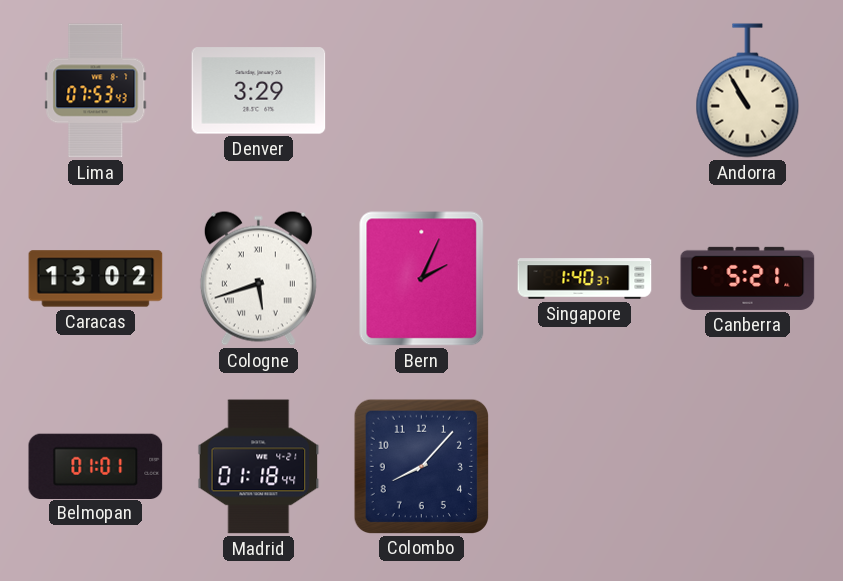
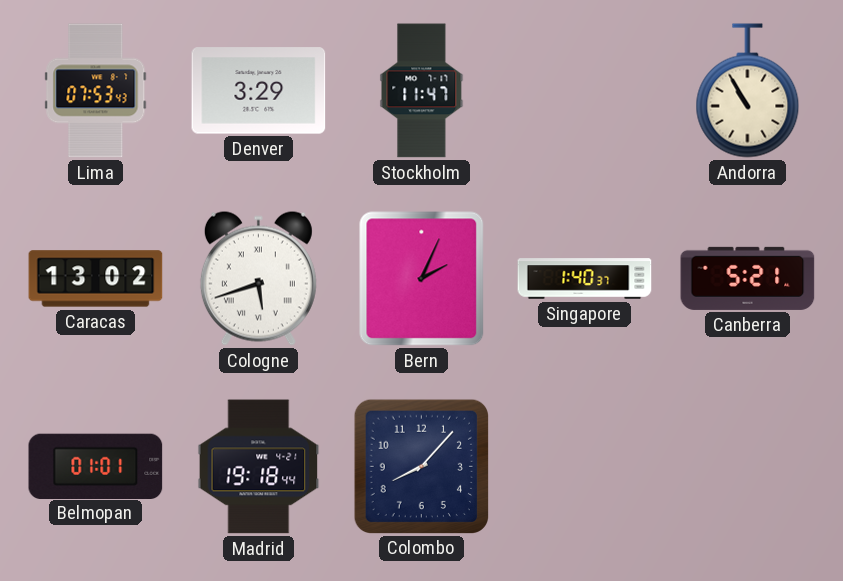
Stockholm: none -> 11:47 (422, 91)
Madrid: 01:18 -> 19:18 (259, 467)
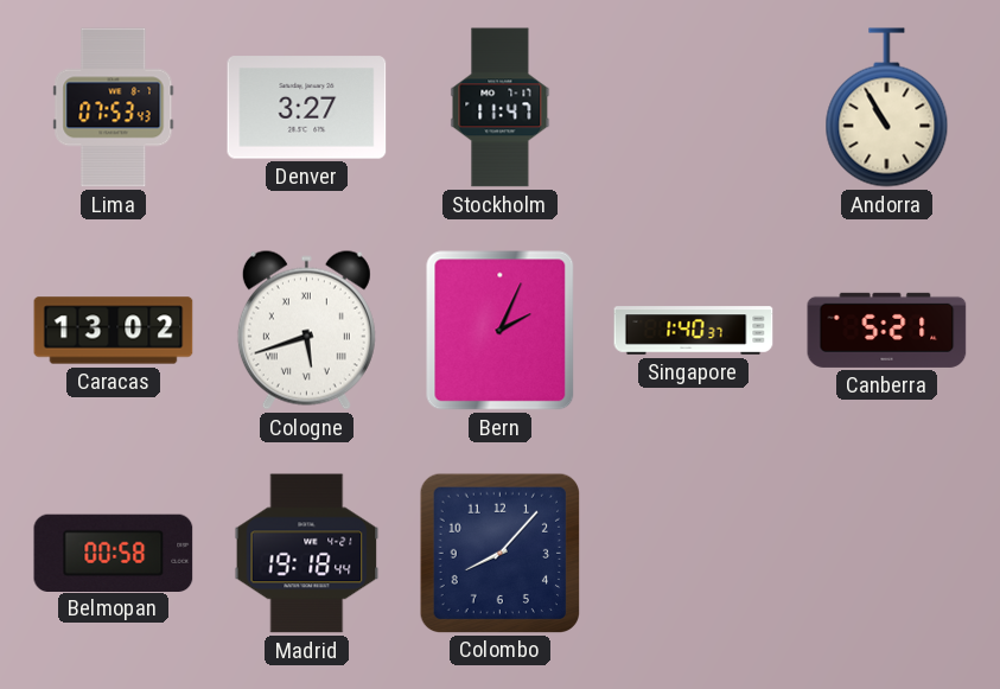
Denver: 3:29 -> 3:27 (307, 108)
Belmopan: 01:01 -> 00:58 (114, 553)
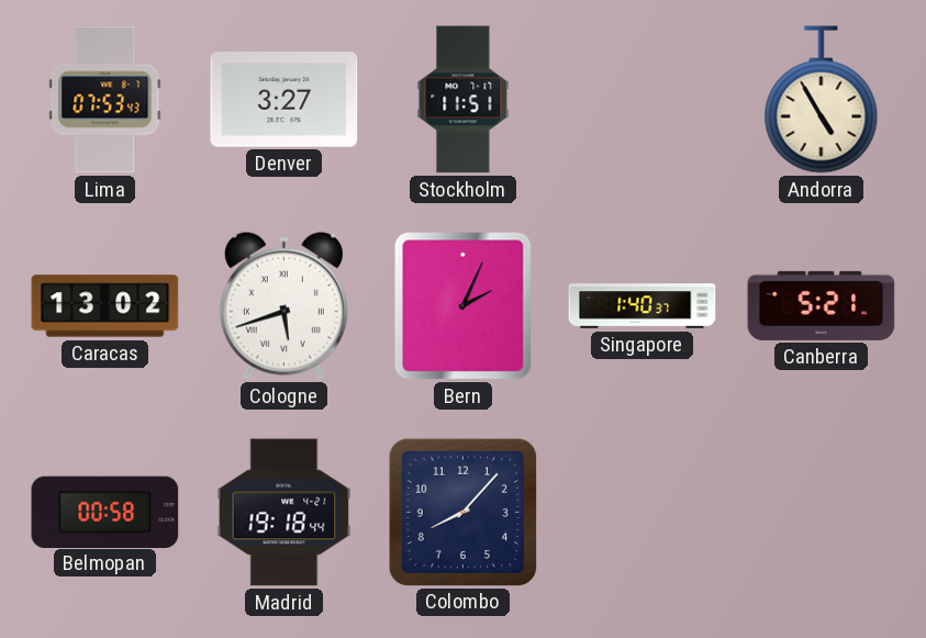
Stockholm: 11:47 -> 11:51 (464, 100)
Andorra: 10:55 -> 4:55 (822, 100)
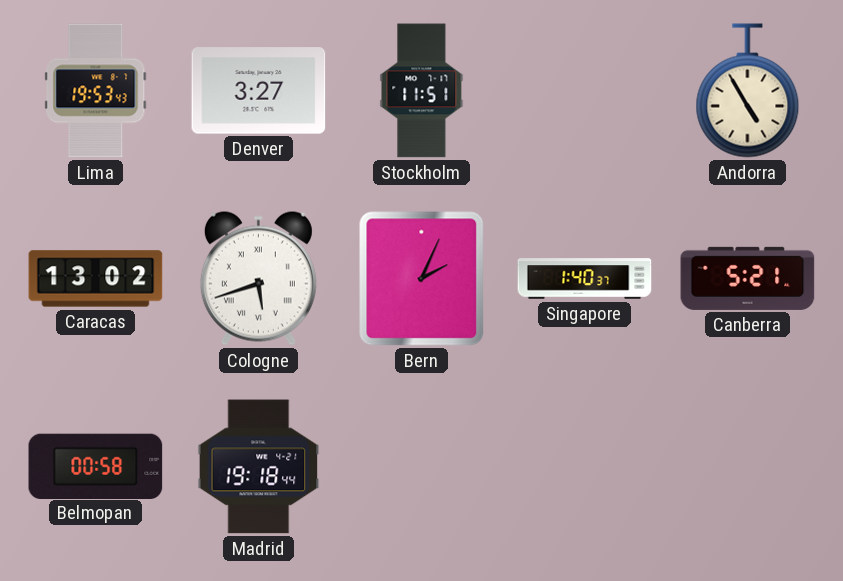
Lima: 07:53 -> 19:53 (96, 91)
Colombo: 8:07 -> none (462, 512)
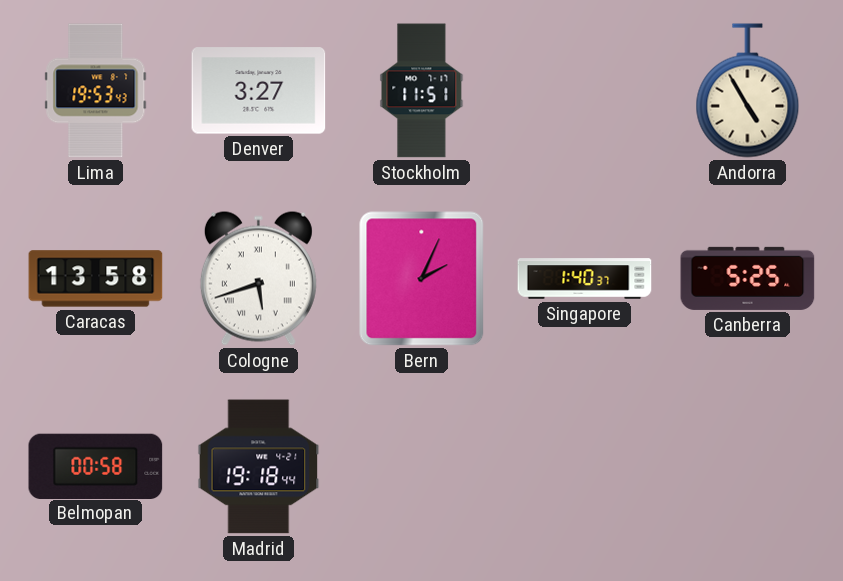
Caracas: 13:02 -> 13:58 (96, 279)
Canberra: 5:21 -> 5:25 (748, 278)
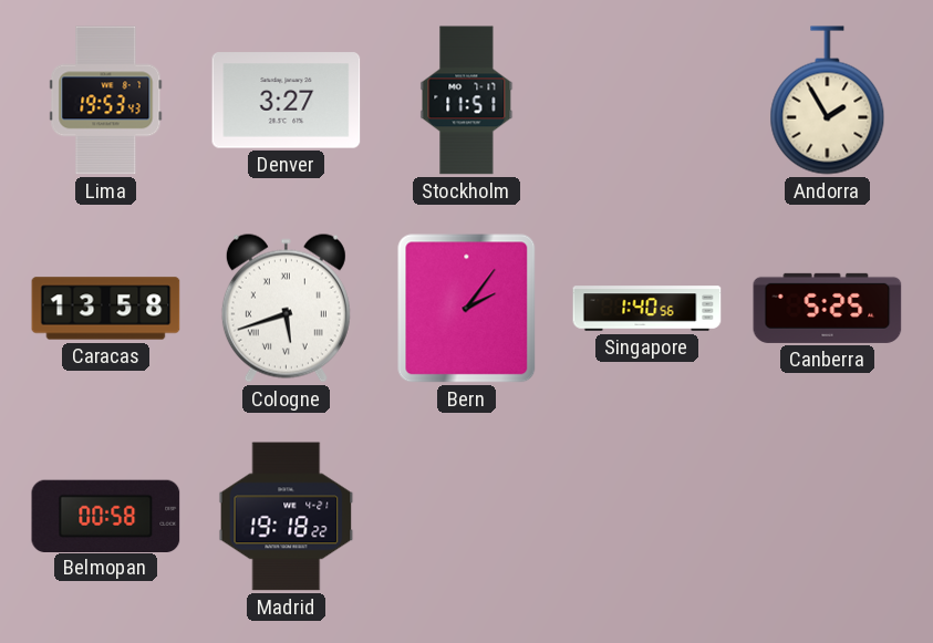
Andorra: 4:55 -> 1:55 (828, 101)
Bern: 2:04 -> 2:06 (467, 309)
Singapore: 1:40:37 -> 1:40:56 (647, 309)
Madrid: 19:18:44 -> 19:18:22 (287, 517)
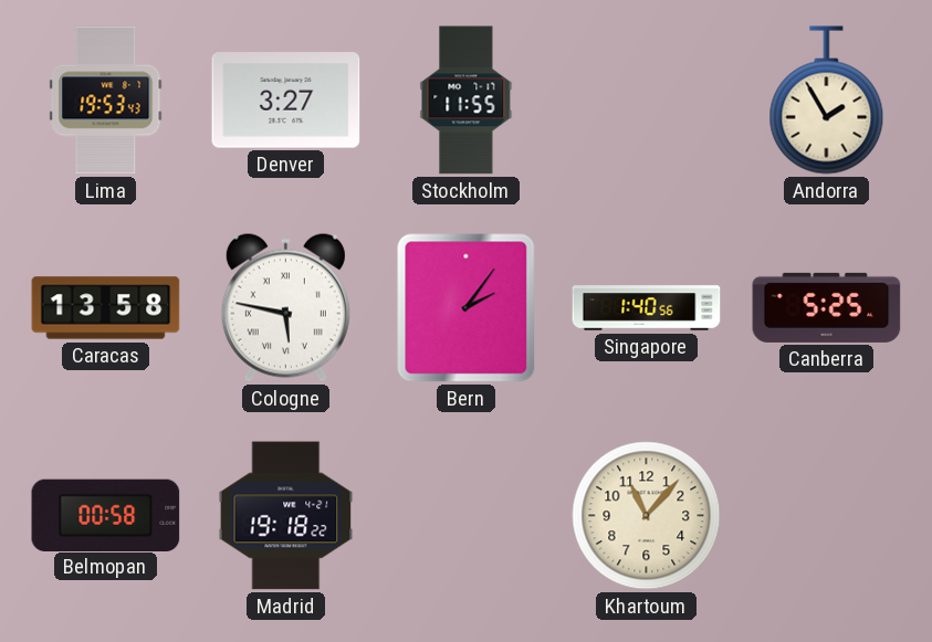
Stockholm: 11:51 -> 11:55 (467, 101)
Cologne: 5:42 -> 5:47 (285, 307)
Khartoum: none -> 11:07 (647, 516)
